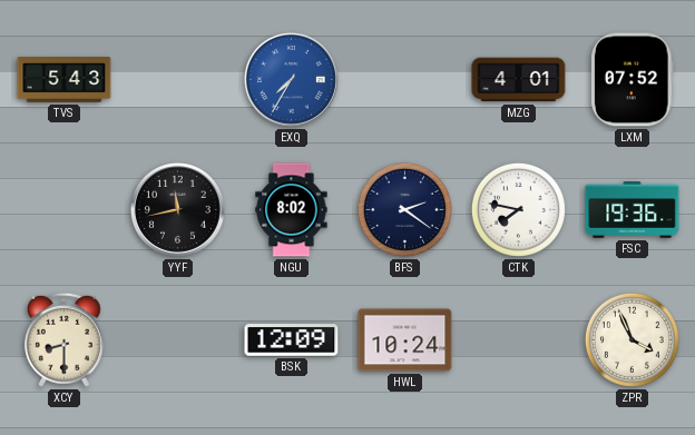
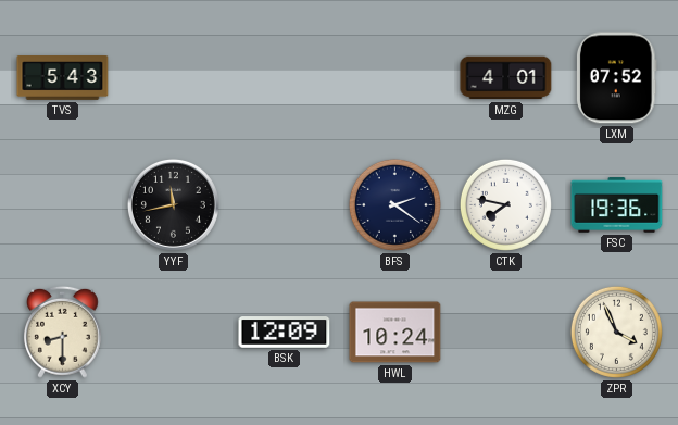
EXQ: 7:35 -> none (291, 79)
NGU: 8:02 -> none (292, 210)
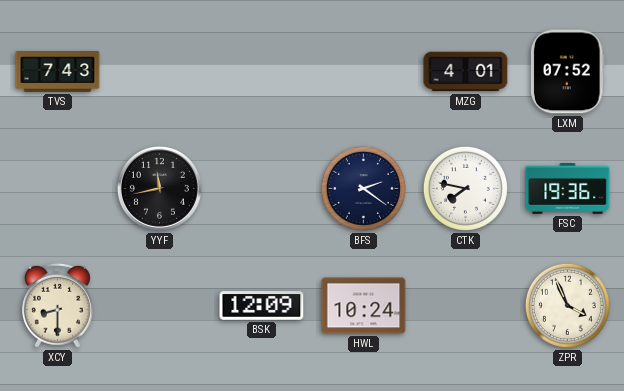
TVS: 5:43 -> 7:43 (58, 72)
